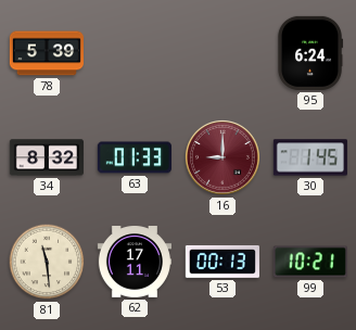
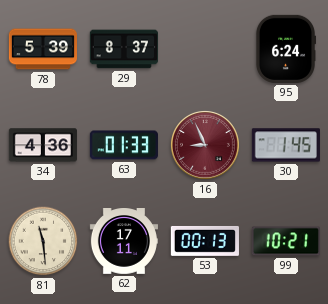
29: none -> 8:37 (124, 49)
34: 8:32 -> 4:36 (43, 145)
16: 9:00 -> 8:56 (205, 145)
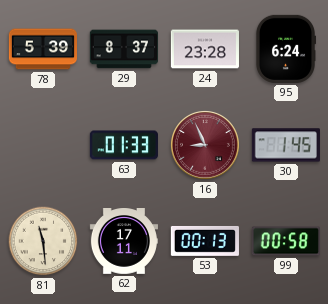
24: none -> 23:28 (205, 49)
34: 4:36 -> none (43, 145)
99: 10:21 -> 00:58 (286, 241)
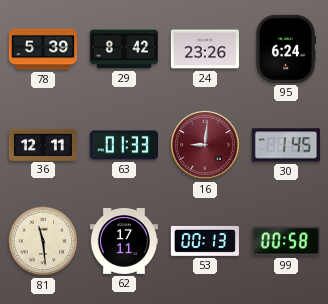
29: 8:37 -> 8:42 (124, 49)
24: 23:28 -> 23:26 (205, 49)
36: none -> 12:11 (42, 144)
16: 8:56 -> 9:01 (205, 145)
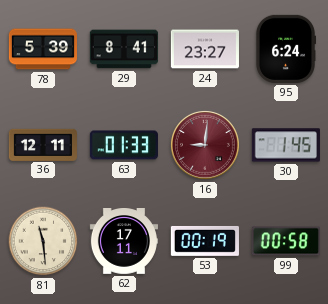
29: 8:42 -> 8:41 (124, 49)
24: 23:26 -> 23:27 (205, 49)
53: 00:13 -> 00:19 (205, 241)
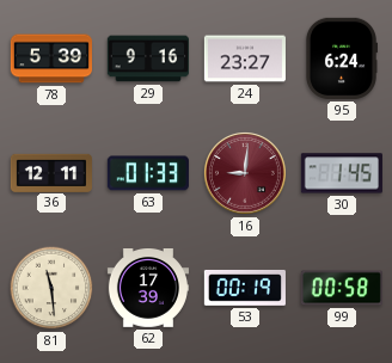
29: 8:41 -> 9:16 (148, 59)
62: 17:11 -> 17:39 (147, 288)
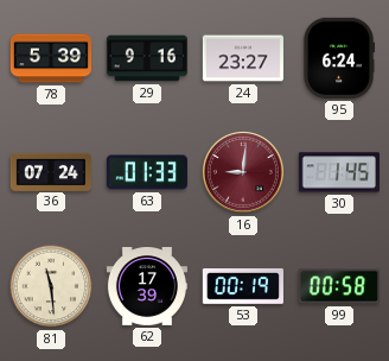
36: 12:11 -> 07:24 (50, 171)
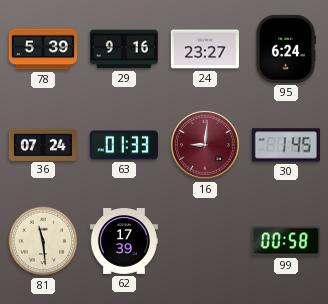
53: 00:19 -> none (243, 286)
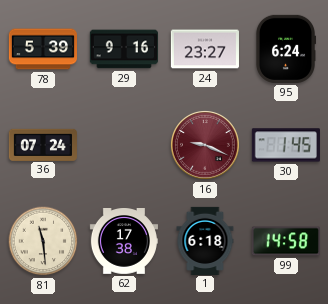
63: 01:33 -> none (124, 145)
16: 9:01 -> 9:19 (205, 145)
62: 17:39 -> 17:38 (123, 241)
1: none -> 6:18 (205, 240)
99: 00:58 -> 14:58 (286, 241)
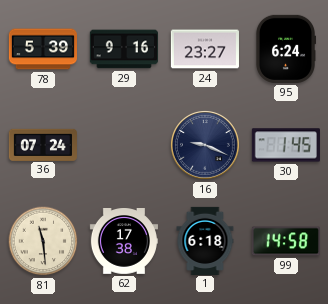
16 dial: burgundy -> navy (205, 145)
